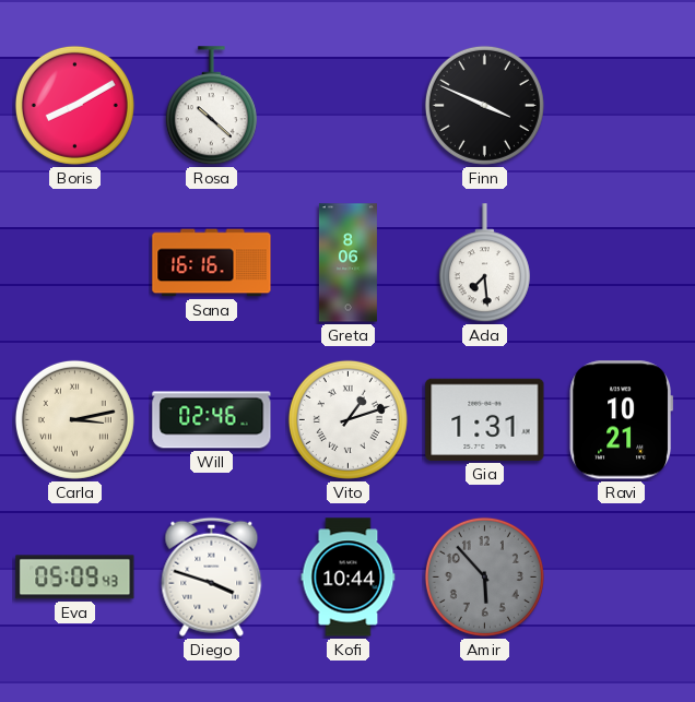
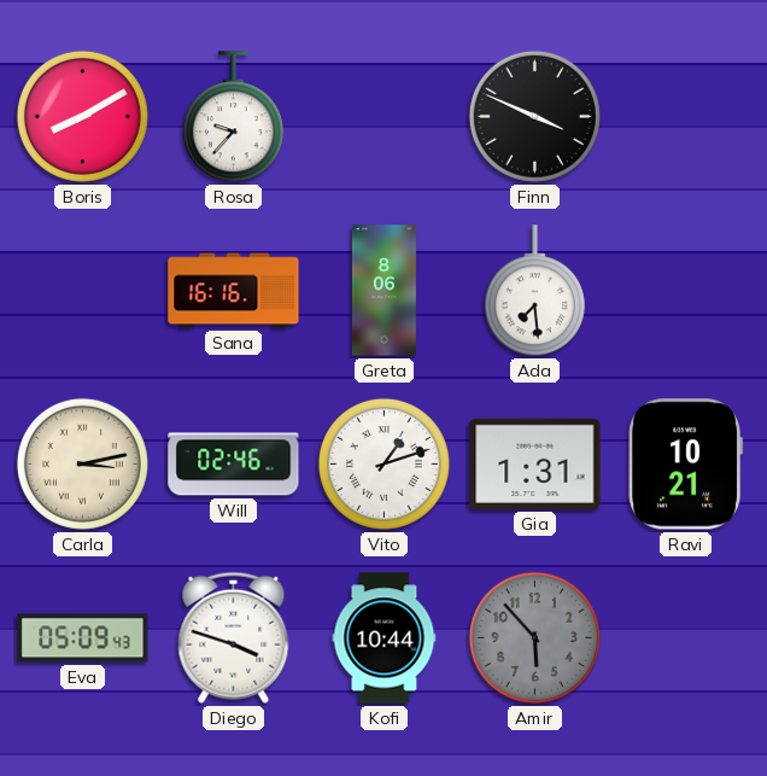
Rosa: 10:22 -> 9:37 (233, 117)
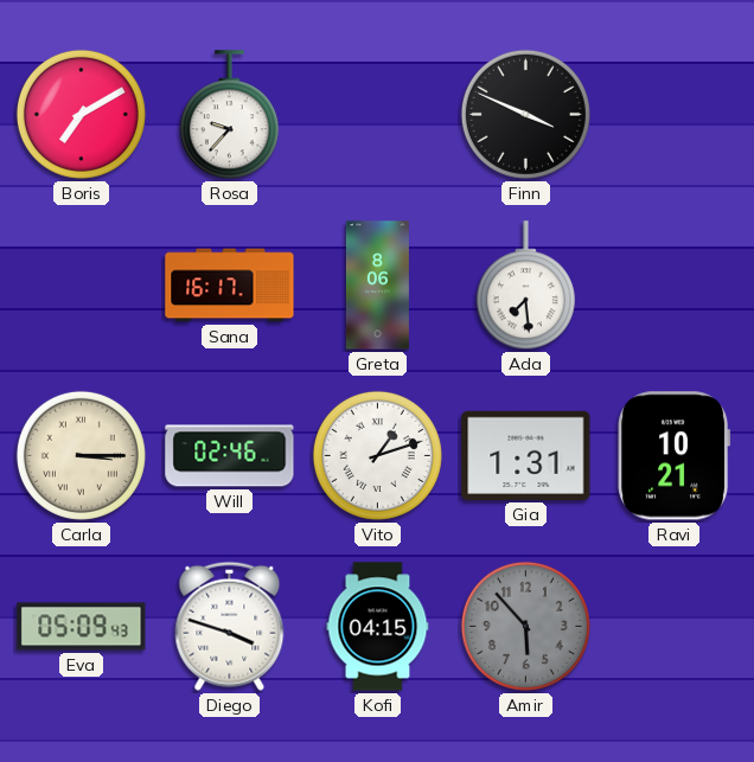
Boris: 8:10 -> 7:10 (81, 114)
Sana: 16:16 -> 16:17 (230, 286)
Carla: 3:13 -> 3:15 (81, 455)
Kofi: 10:44 -> 04:15 (378, 627)
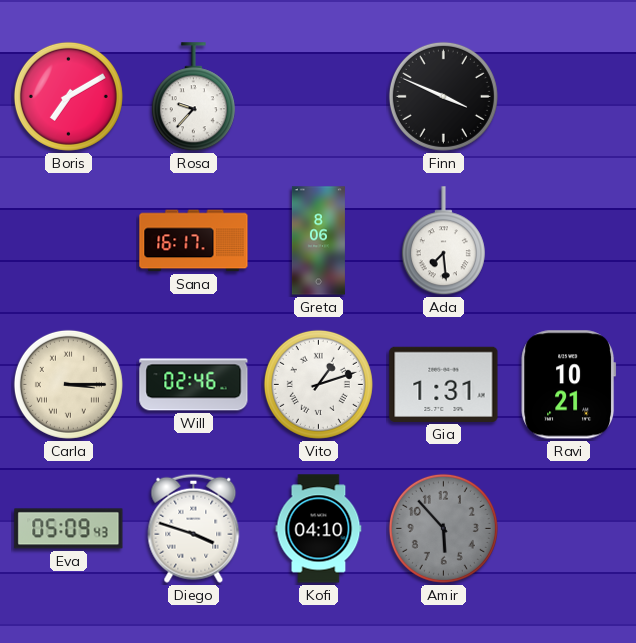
Kofi: 04:15 -> 04:10 (319, 529)
